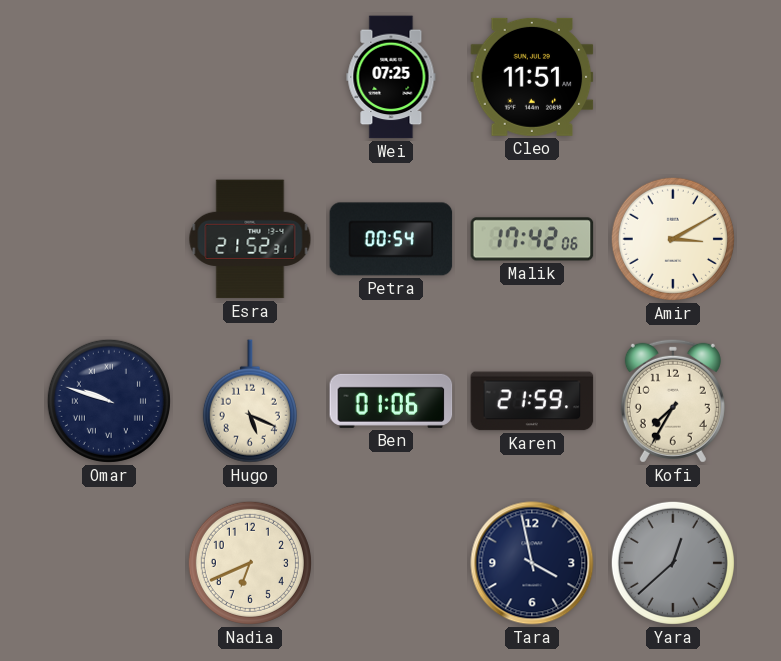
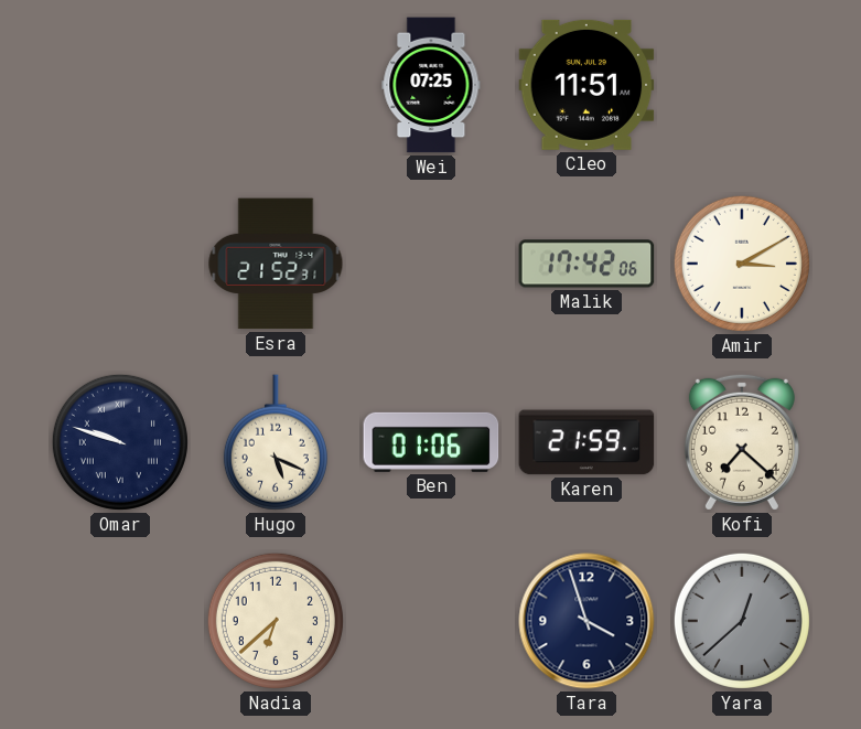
Petra: 00:54 -> none (391, 239)
Kofi: 7:35 -> 7:22 (742, 442)
Nadia: 6:41 -> 6:38 (276, 621)
Tara: 3:58 -> 3:57 (586, 621)
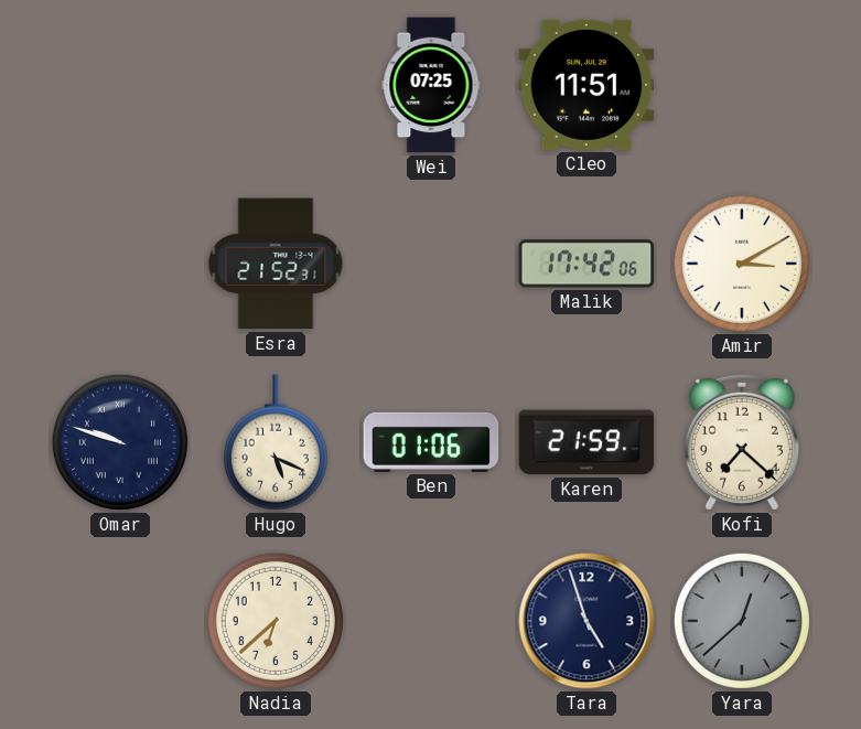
Tara: 3:57 -> 4:57 (586, 621)
